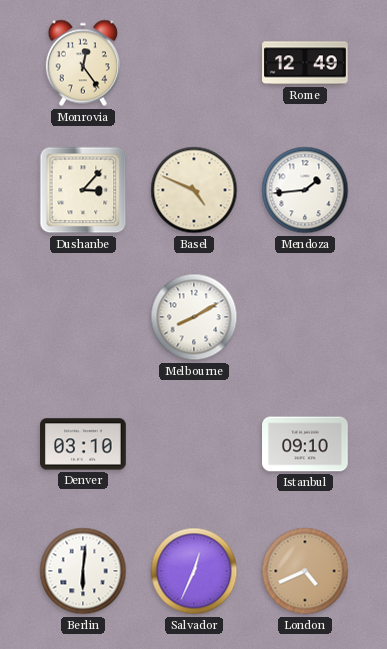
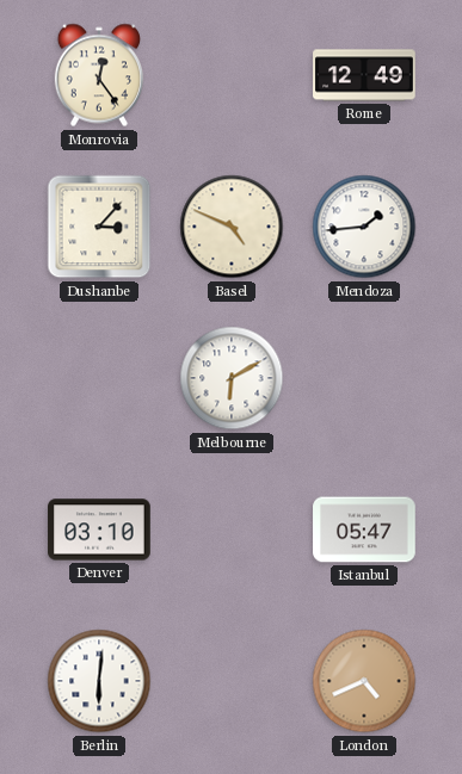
Melbourne: 8:10 -> 6:10 (232, 378)
Istanbul: 09:10 -> 05:47 (364, 530)
Salvador: 12:34 -> none (194, 571)
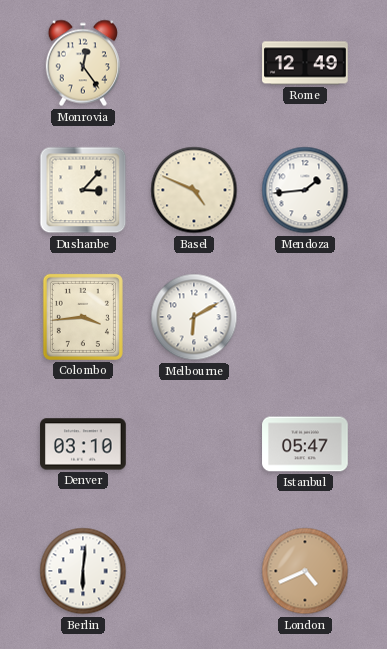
Colombo: none -> 3:44 (83, 317)
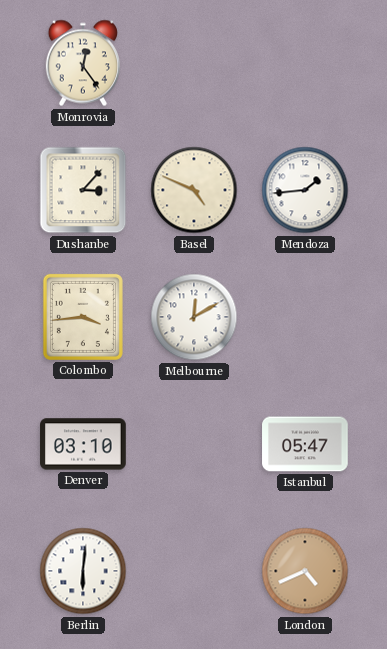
Rome: 12:49 -> none (305, 63)
Melbourne: 6:10 -> 12:10 (194, 317)
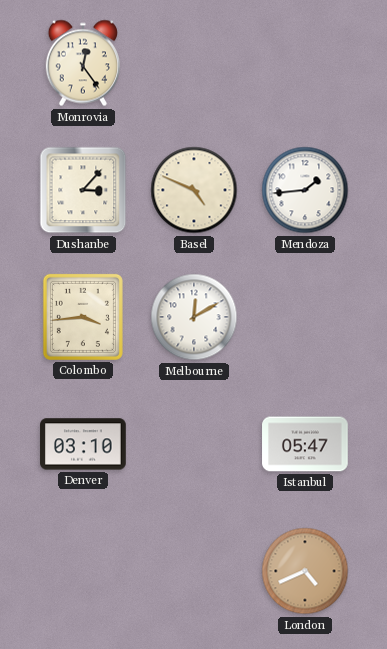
Berlin: 6:01 -> none (83, 571)
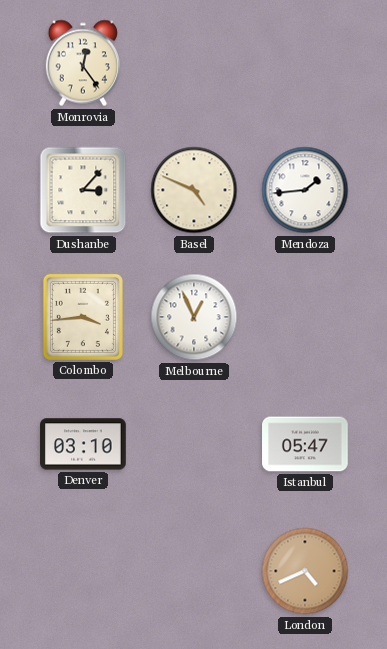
Melbourne: 12:10 -> 12:56 (194, 317)
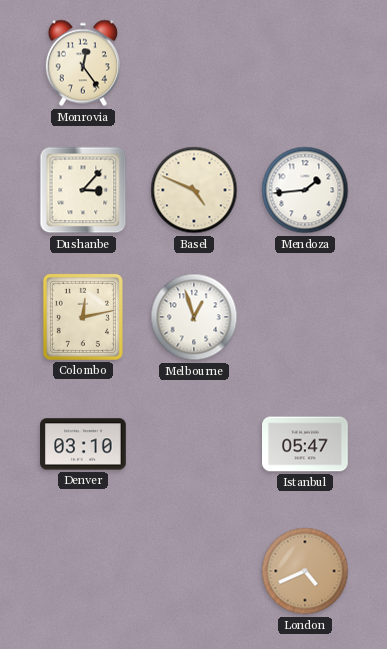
Colombo: 3:44 -> 12:13 (83, 317)
Melbourne: 12:56 -> 12:57 (194, 317)
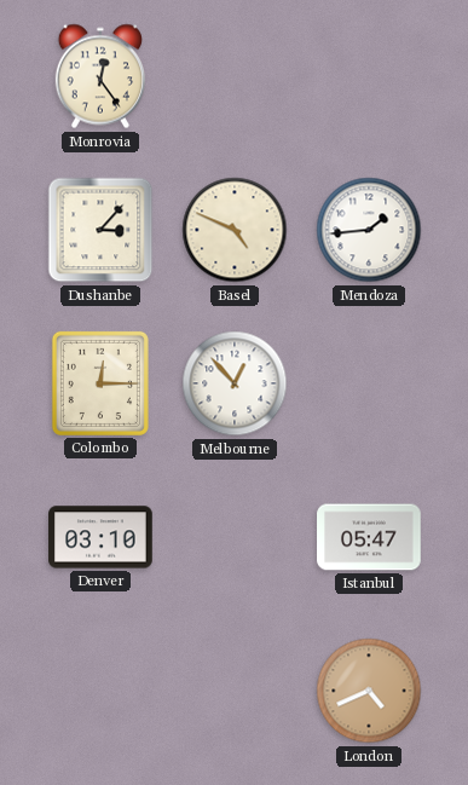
Colombo: 12:13 -> 12:15 (100, 383)
Melbourne: 12:57 -> 12:53 (235, 383)
